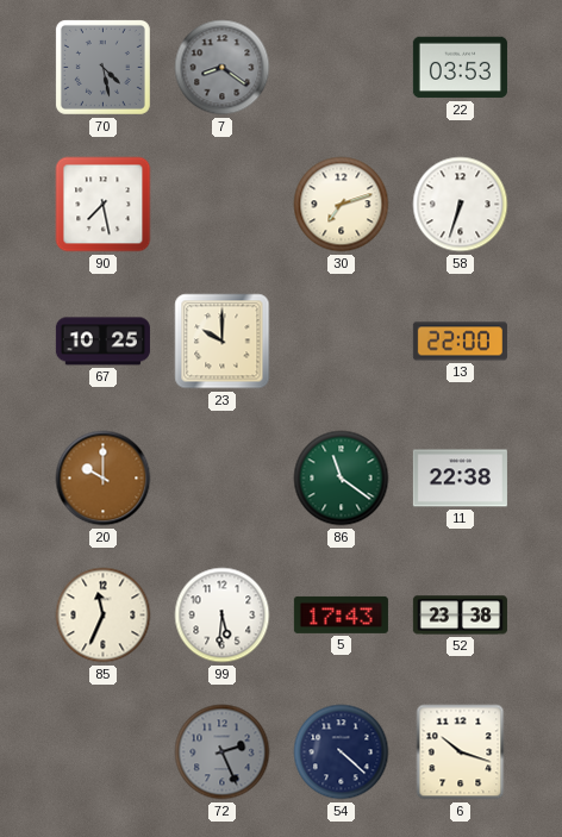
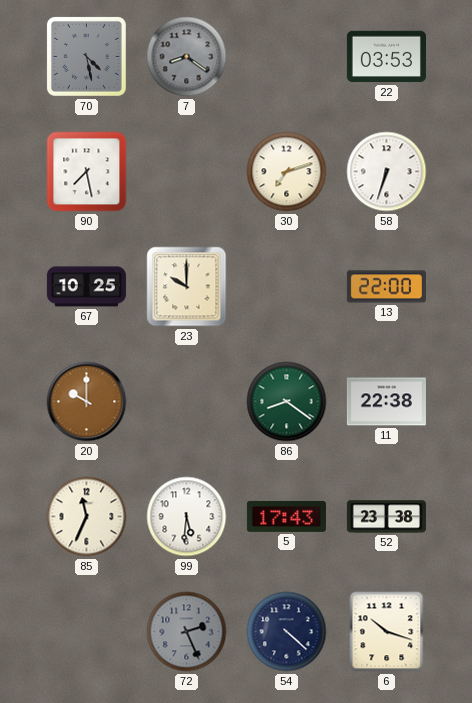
86: 11:21 -> 8:21 (287, 402)
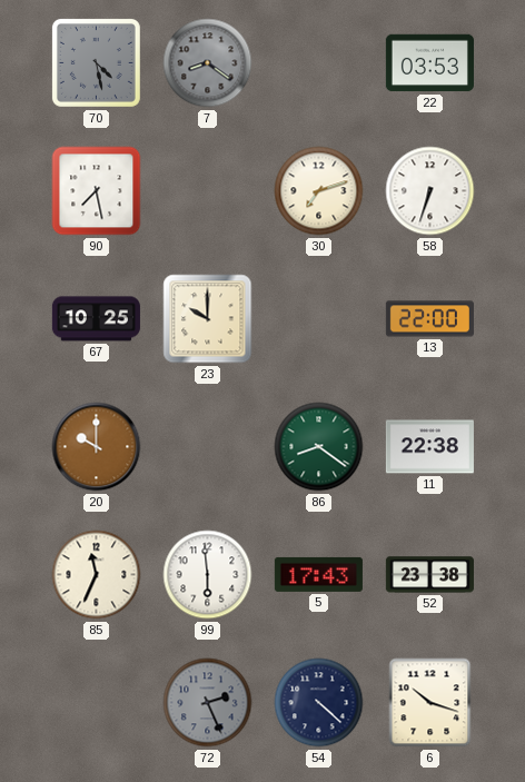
99: 5:31 -> 5:59 (208, 575)
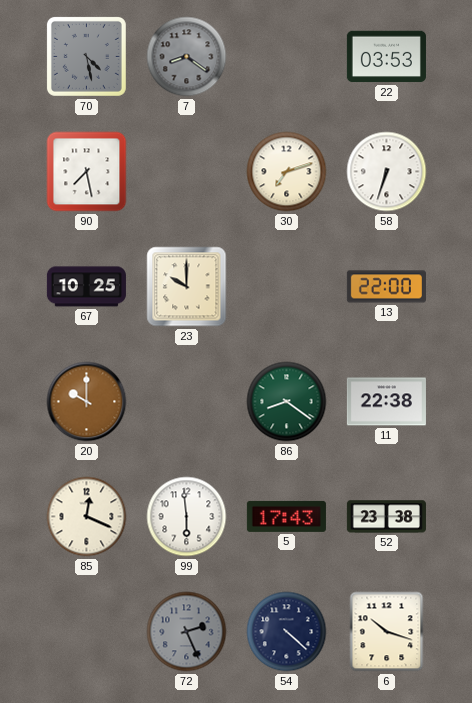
85: 11:34 -> 12:19 (87, 517)
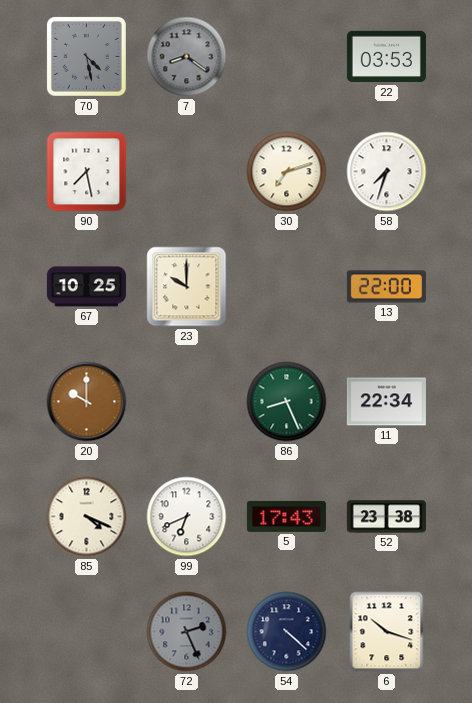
58: 6:33 -> 7:33 (387, 172)
86: 8:21 -> 8:26 (287, 402)
11: 22:38 -> 22:34 (386, 402)
85: 12:19 -> 4:19 (87, 517)
99: 5:59 -> 6:41 (187, 517)
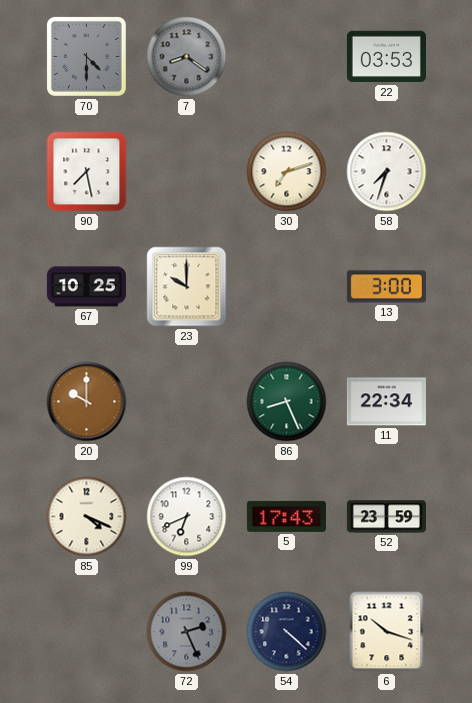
70: 4:28 -> 4:30 (86, 56)
13: 22:00 -> 3:00 (386, 287)
52: 23:38 -> 23:59 (386, 517)
